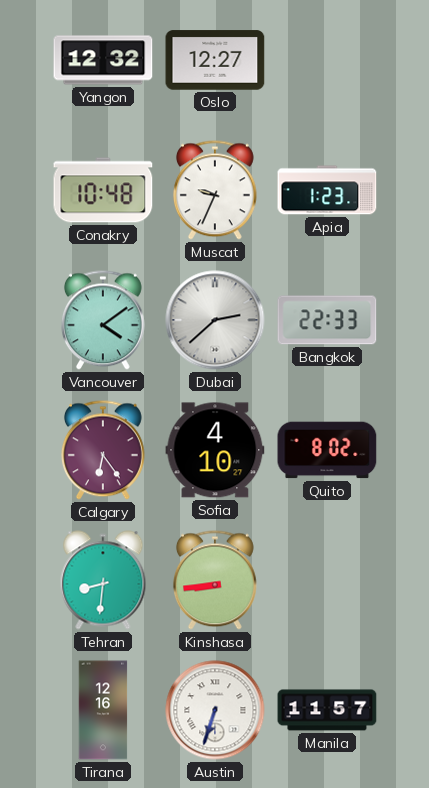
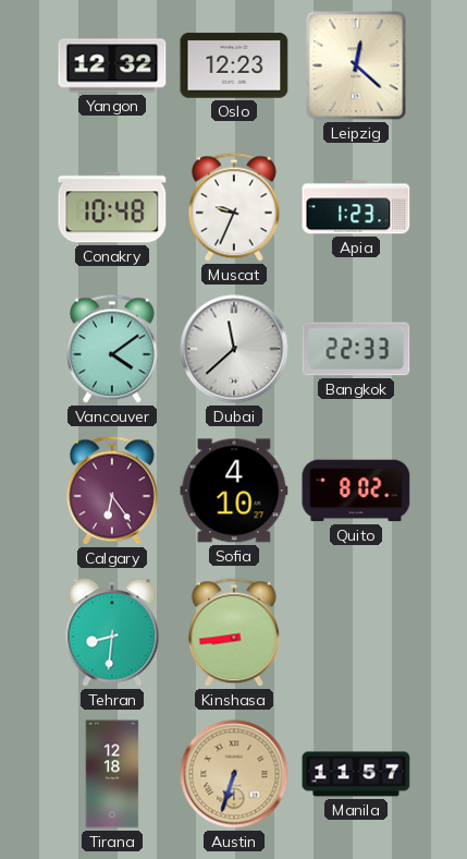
Oslo: 12:27 -> 12:23 (234, 65)
Leipzig: none -> 12:22 (356, 65)
Dubai: 2:38 -> 11:38 (234, 349)
Tirana: 12:16 -> 12:18 (112, 774)
Austin dial: white -> champagne (234, 774)
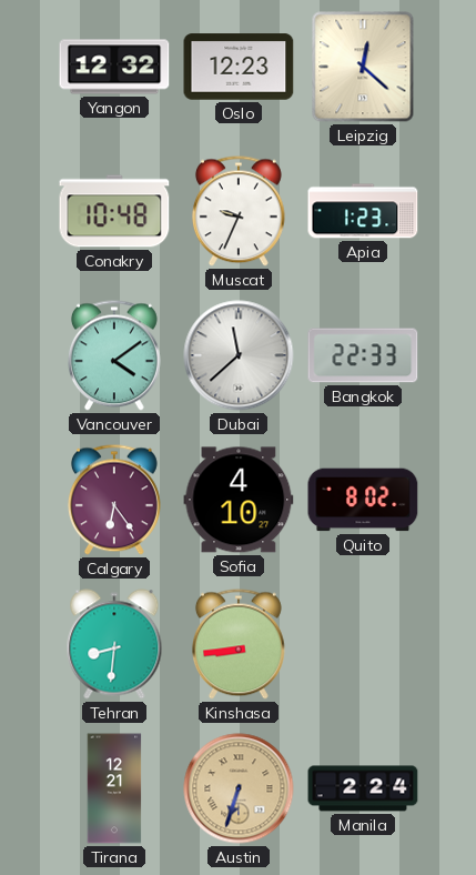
Tirana: 12:18 -> 12:21 (114, 788)
Manila: 11:57 -> 2:24 (363, 788)
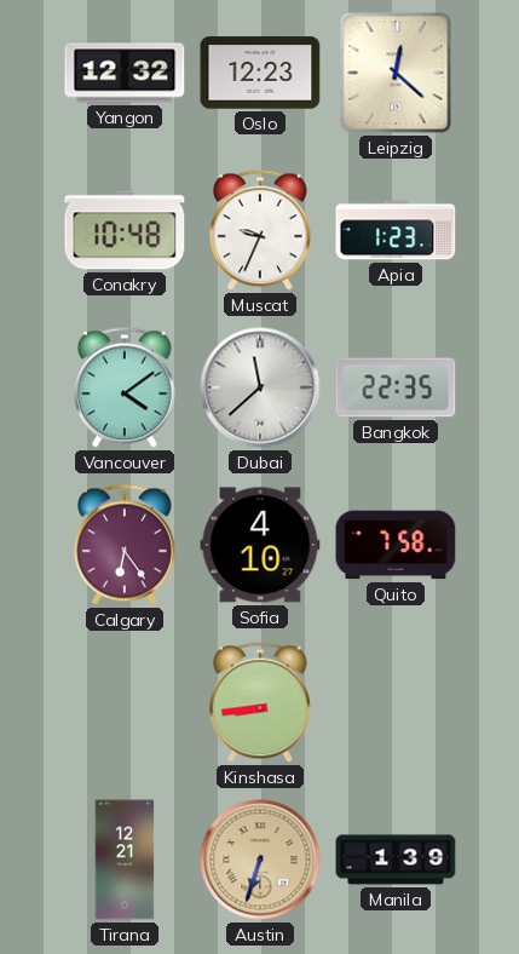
Bangkok: 22:33 -> 22:35 (396, 387)
Quito: 8:02 -> 7:58 (396, 545)
Tehran: 8:31 -> none (114, 644)
Manila: 2:24 -> 1:39 (396, 860)
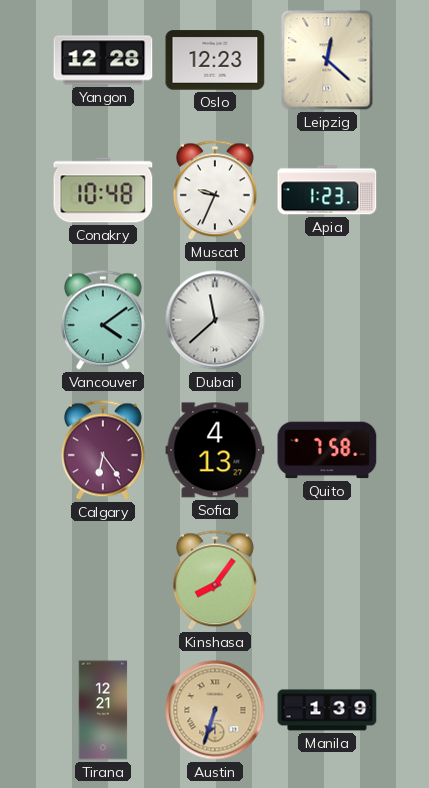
Yangon: 12:32 -> 12:28 (103, 60)
Bangkok: 22:35 -> none (396, 387)
Sofia: 4:10 -> 4:13 (215, 450)
Kinshasa: 8:44 -> 8:06 (215, 580)
